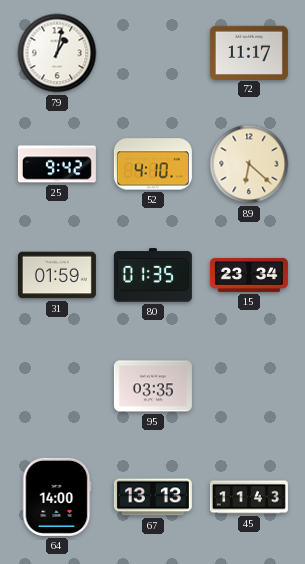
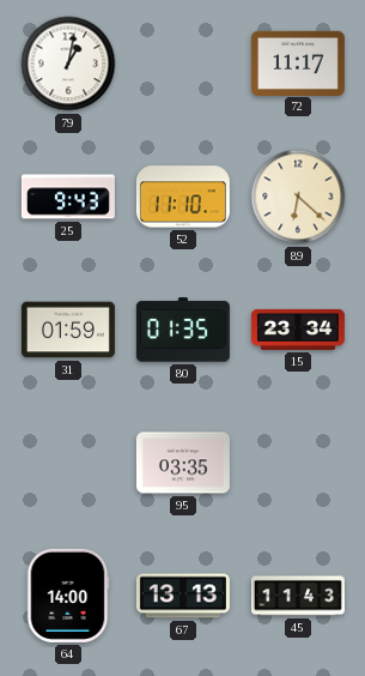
25: 9:42 -> 9:43 (68, 197)
52: 4:10 -> 11:10 (183, 197)
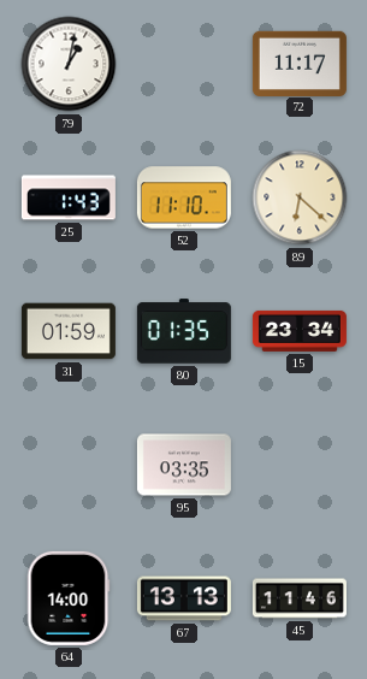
25: 9:43 -> 1:43 (69, 197)
45: 11:43 -> 11:46 (300, 598)
